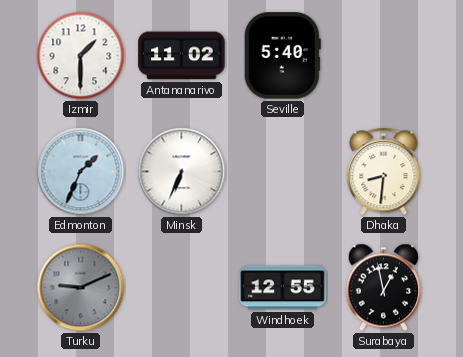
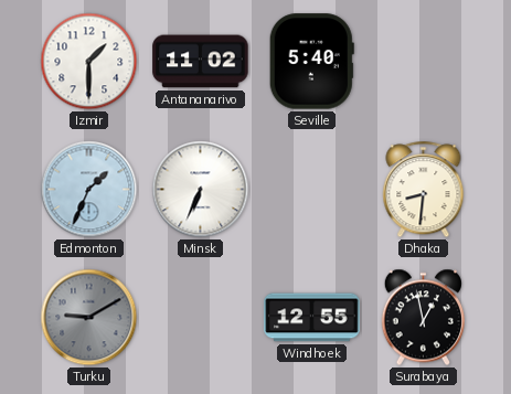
Turku: 9:11 -> 9:10 (89, 318)
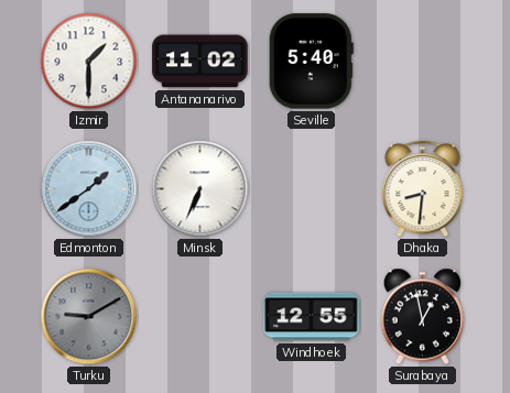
Edmonton: 1:34 -> 1:39 (89, 189)
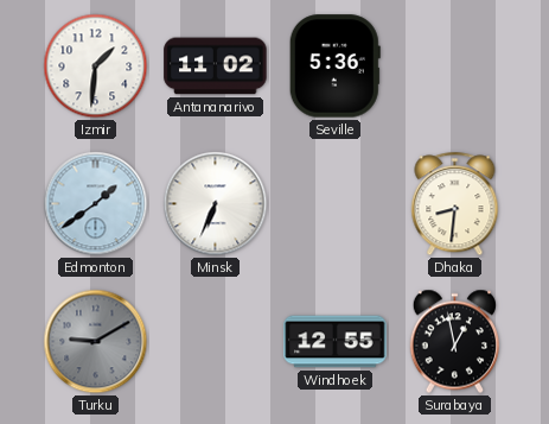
Izmir: 1:30 -> 1:31 (96, 67)
Seville: 5:40 -> 5:36 (334, 67)
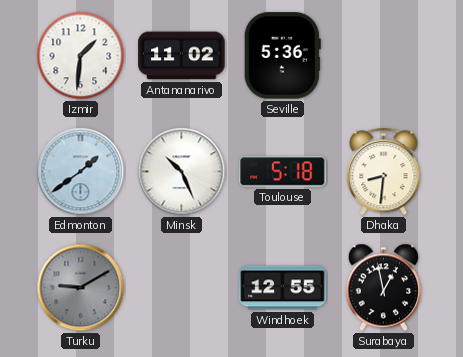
Minsk: 6:34 -> 10:26 (182, 172)
Toulouse: none -> 5:18 (283, 172)
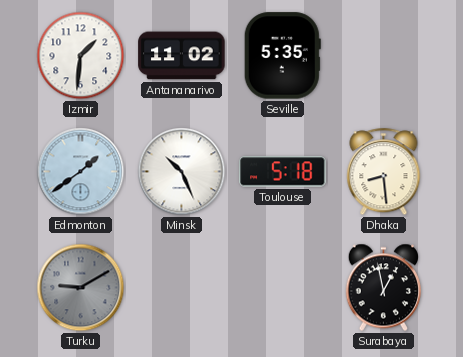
Seville: 5:36 -> 5:35 (282, 56)
Dhaka: 8:31 -> 8:29 (384, 172)
Windhoek: 12:55 -> none (283, 288)
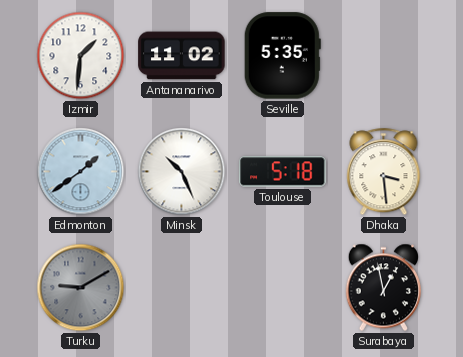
Dhaka: 8:29 -> 3:29 (384, 172)
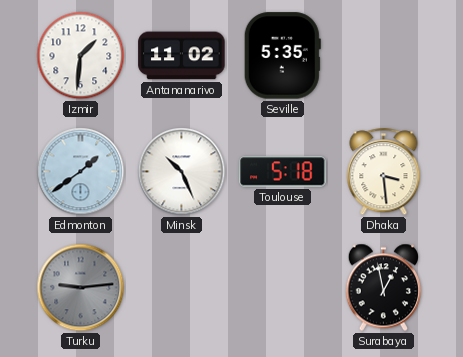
Turku: 9:10 -> 9:14 (81, 288)
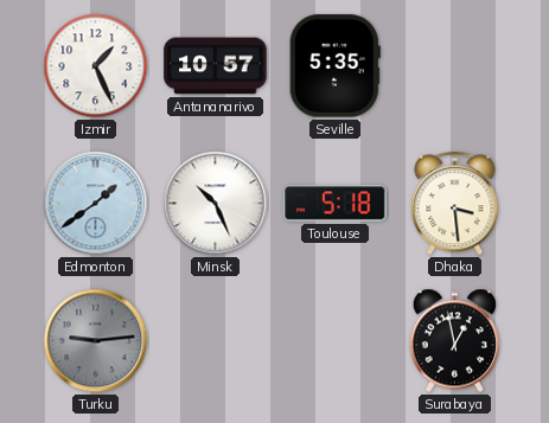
Izmir: 1:31 -> 1:26 (96, 66)
Antananarivo: 11:02 -> 10:57 (216, 66)
